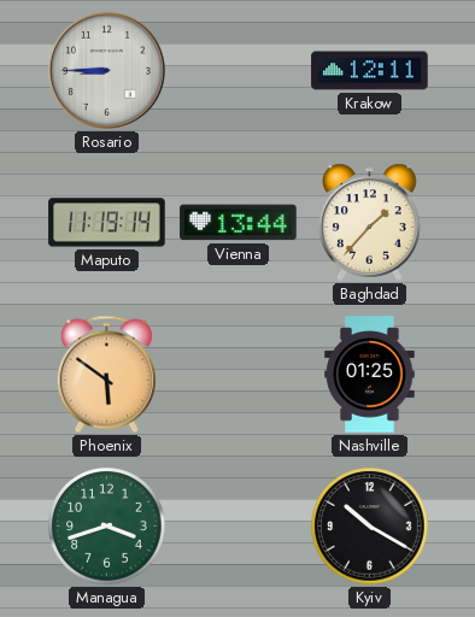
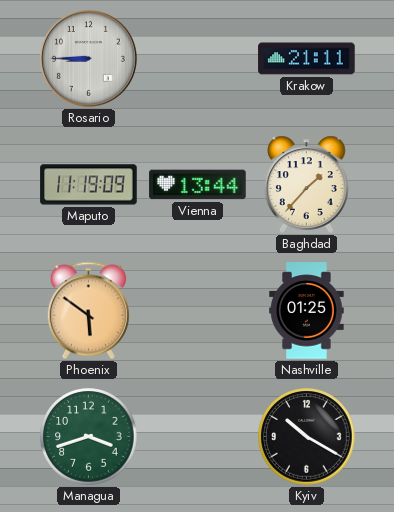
Krakow: 12:11 -> 21:11 (307, 59)
Maputo: 11:19:14 -> 11:19:09 (89, 185)
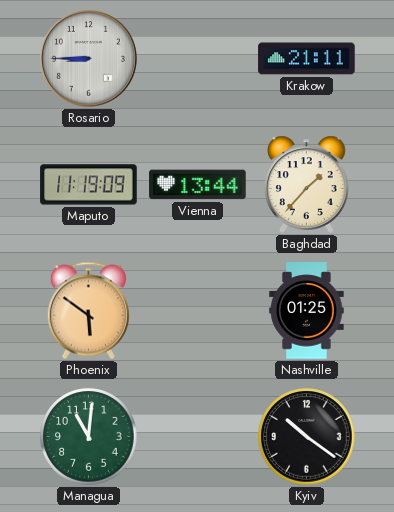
Managua: 3:42 -> 11:01 (89, 437)
Kyiv: 10:20 -> 10:21 (307, 437)
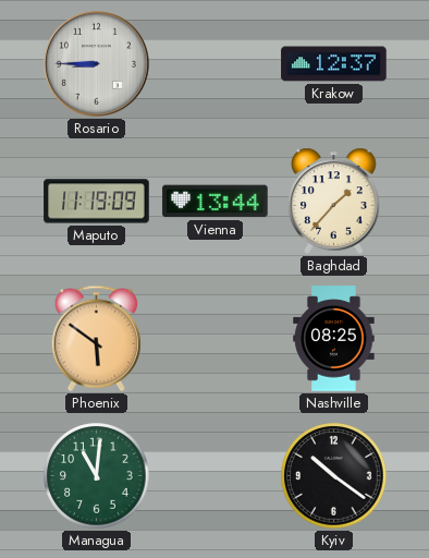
Krakow: 21:11 -> 12:37 (334, 64)
Nashville: 01:25 -> 08:25 (334, 339)
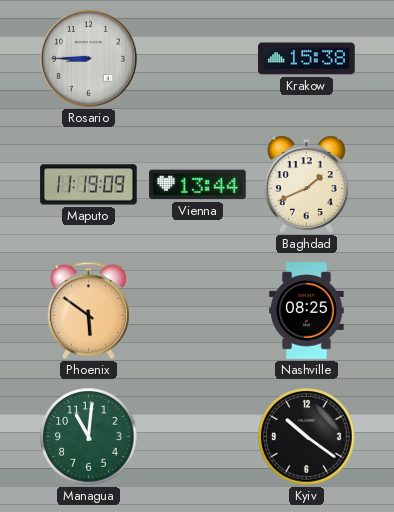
Krakow: 12:37 -> 15:38 (307, 59)
Baghdad: 1:37 -> 1:41 (307, 184)
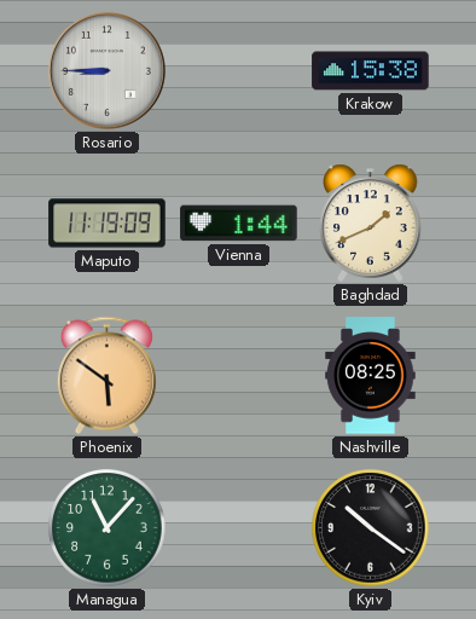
Vienna: 13:44 -> 1:44 (239, 224)
Managua: 11:01 -> 11:07 (108, 528)
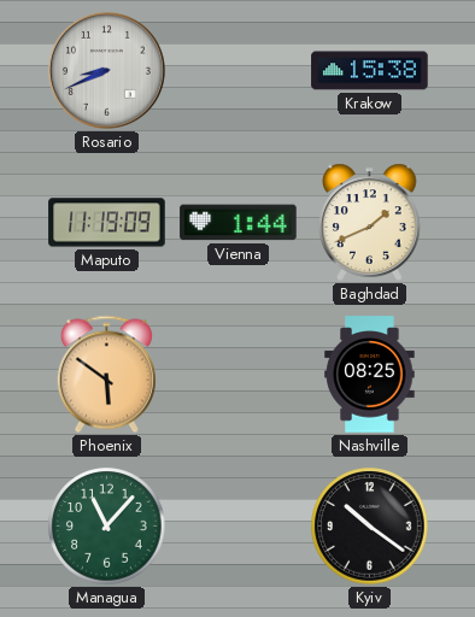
Rosario: 8:45 -> 8:41 (106, 70)
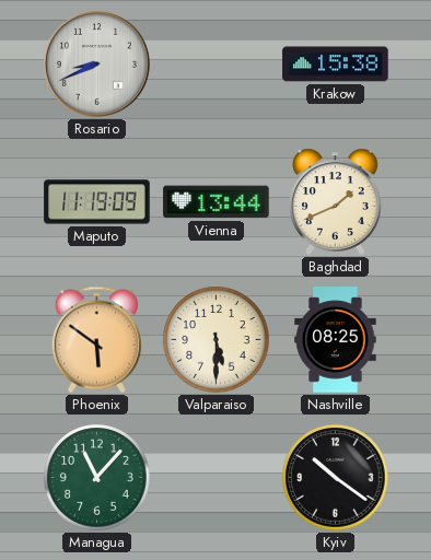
Vienna: 1:44 -> 13:44 (217, 202)
Valparaiso: none -> 5:30 (217, 340)
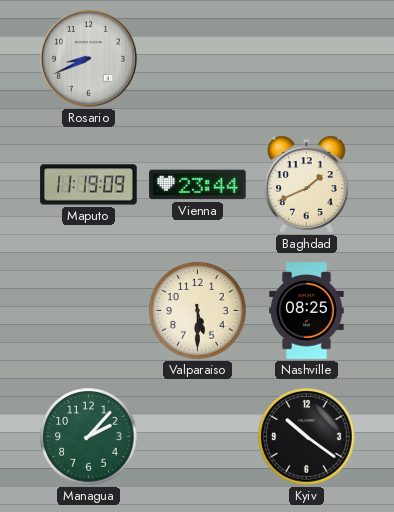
Krakow: 15:38 -> none (336, 65)
Vienna: 13:44 -> 23:44 (198, 185)
Phoenix: 5:51 -> none (96, 340)
Managua: 11:07 -> 2:07 (89, 437)
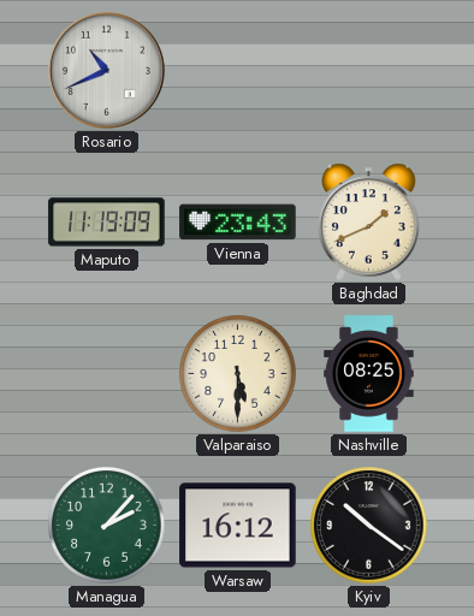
Rosario: 8:41 -> 10:41 (106, 70)
Vienna: 23:44 -> 23:43 (238, 223)
Warsaw: none -> 16:12 (238, 526)
